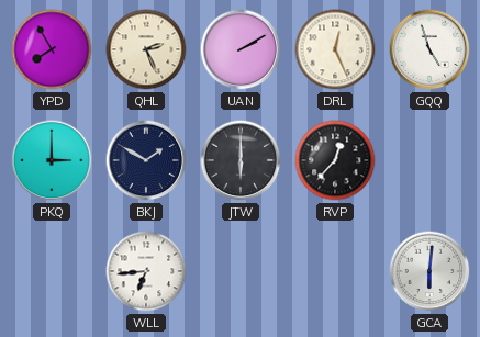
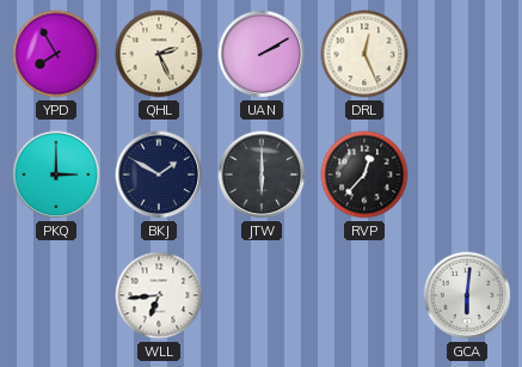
GQQ: 4:57 -> none (429, 49)
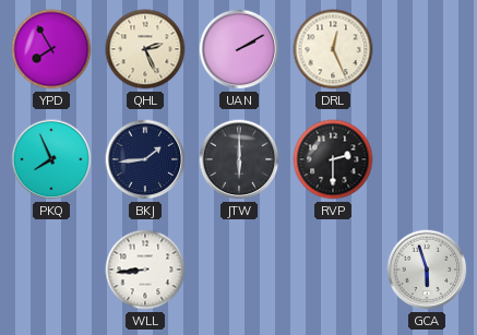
PKQ: 3:00 -> 7:56 (51, 159)
BKJ: 1:50 -> 1:44 (145, 159)
RVP: 12:37 -> 2:30 (333, 159)
WLL: 6:44 -> 8:44 (145, 270)
GCA: 6:01 -> 5:57 (427, 270)
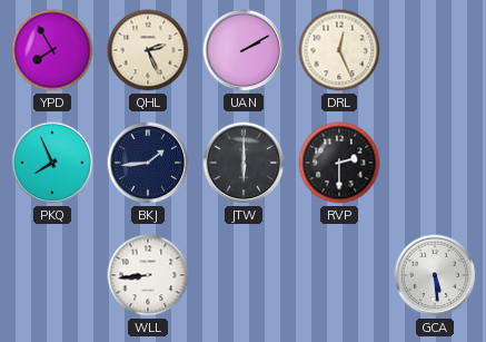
GCA: 5:57 -> 5:29 (435, 275)
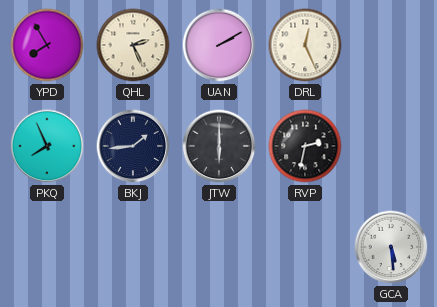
RVP: 2:30 -> 2:32 (305, 146)
WLL: 8:44 -> none (148, 275)
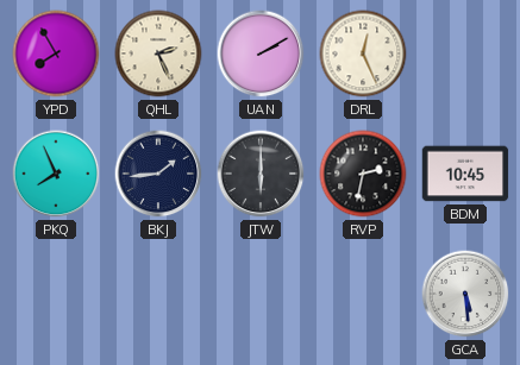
BDM: none -> 10:45 (465, 174)
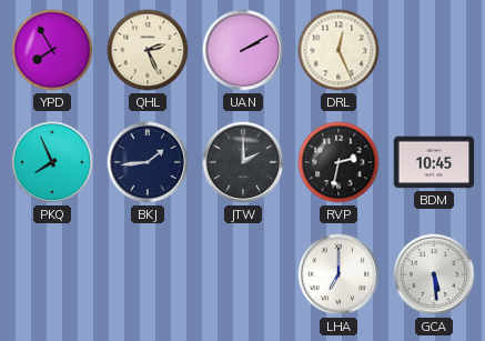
JTW: 6:00 -> 2:00 (243, 162)
LHA: none -> 7:00 (339, 274)
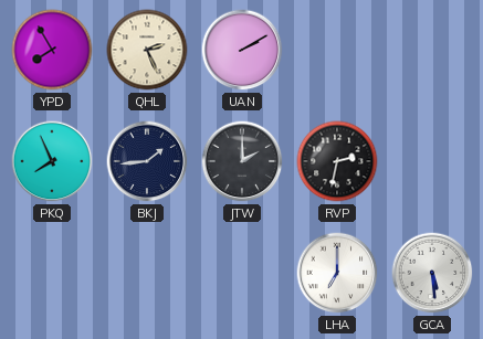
DRL: 12:26 -> none (339, 50)
BDM: 10:45 -> none (434, 162)
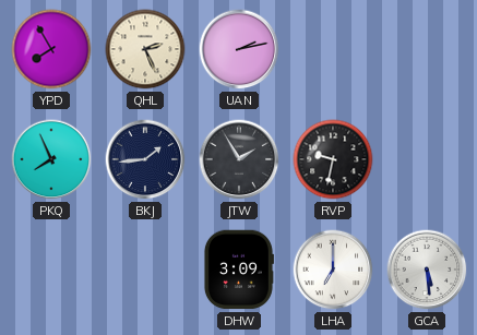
UAN: 2:10 -> 2:13 (239, 49)
JTW: 2:00 -> 1:55 (239, 159)
RVP: 2:32 -> 9:32 (333, 159)
DHW: none -> 3:09 (238, 270)
